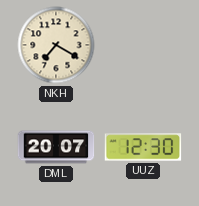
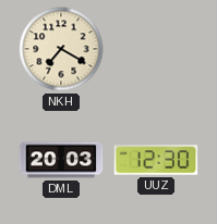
DML: 20:07 -> 20:03 (61, 160)
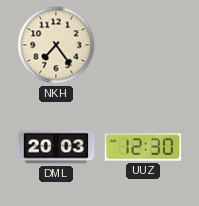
NKH: 7:20 -> 7:24 (56, 45)
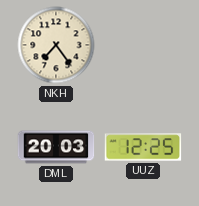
UUZ: 12:30 -> 12:25 (143, 147)
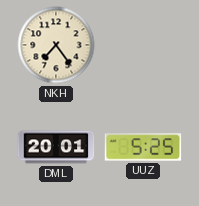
DML: 20:03 -> 20:01 (56, 147)
UUZ: 12:25 -> 5:25 (143, 147)
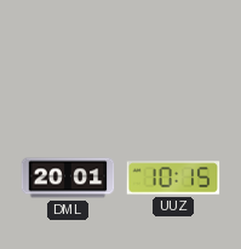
NKH: 7:24 -> none (56, 45)
UUZ: 5:25 -> 10:15 (173, 178)
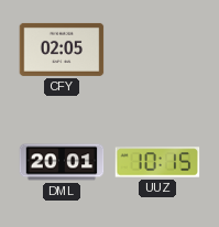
CFY: none -> 02:05 (62, 50)
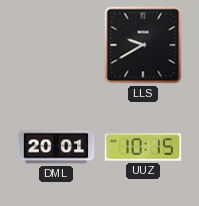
CFY: 02:05 -> none (62, 50)
LLS: none -> 9:40 (143, 45)
